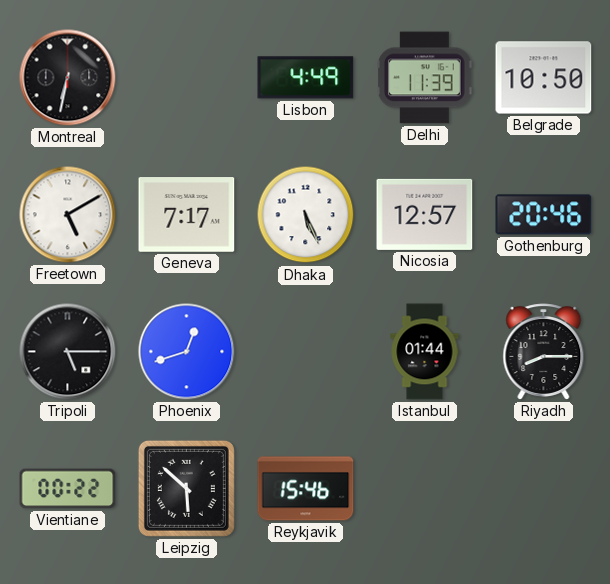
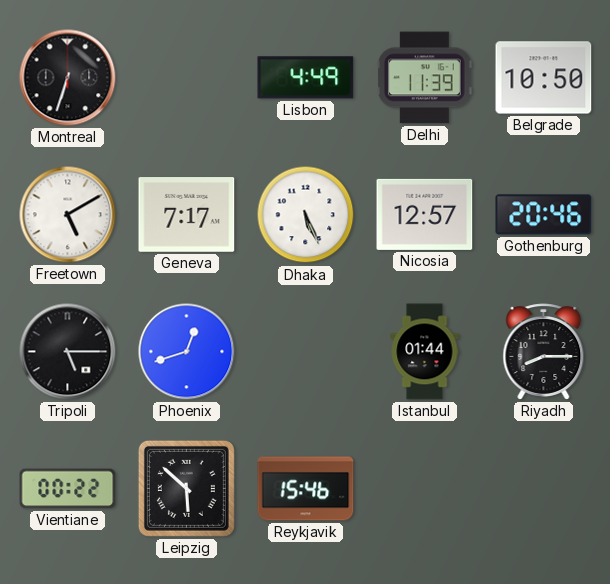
Montreal: 6:32 -> 6:33 (68, 78)
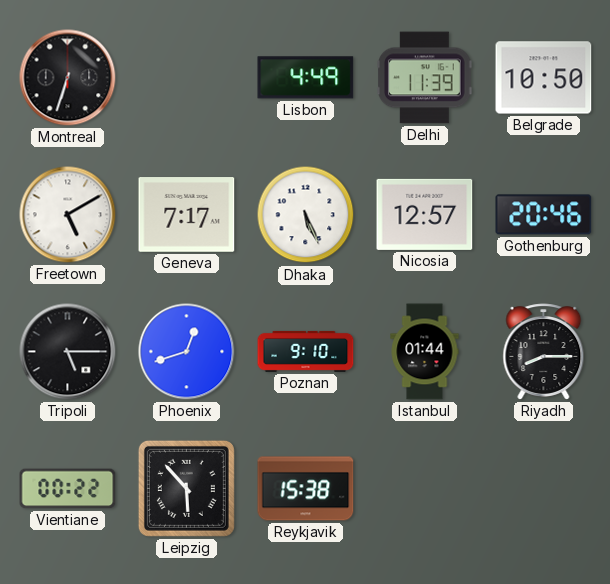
Poznan: none -> 9:10 (306, 351)
Leipzig: 5:52 -> 5:53 (186, 488)
Reykjavik: 15:46 -> 15:38 (306, 489)
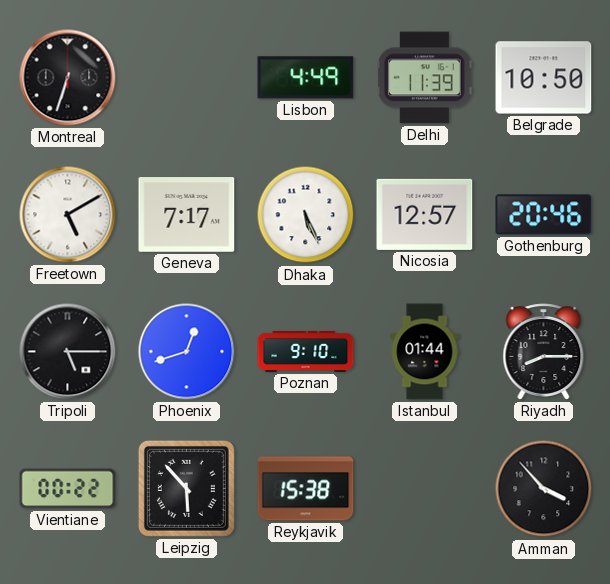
Amman: none -> 3:53 (544, 489)
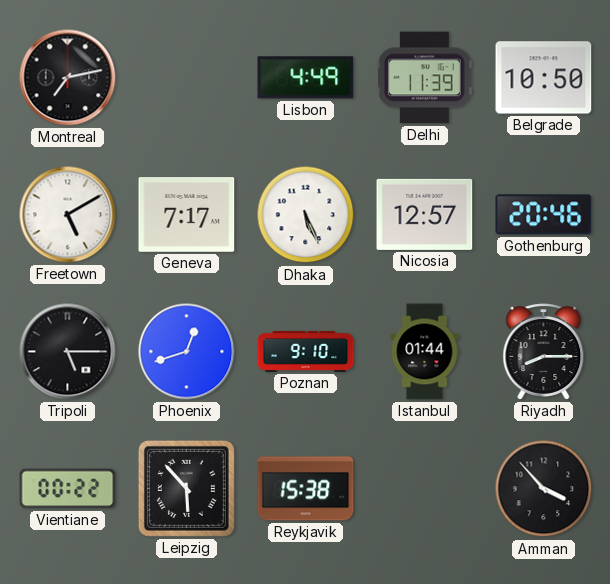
Montreal: 6:33 -> 7:13 (68, 78)
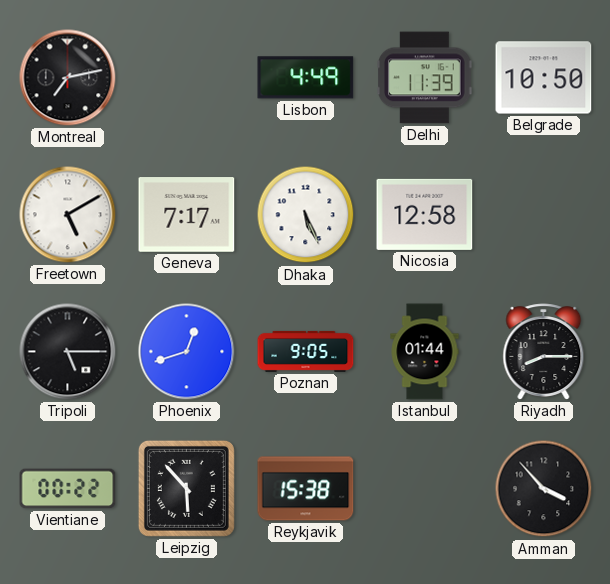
Nicosia: 12:57 -> 12:58 (425, 214)
Gothenburg: 20:46 -> none (544, 215)
Poznan: 9:10 -> 9:05 (306, 351)
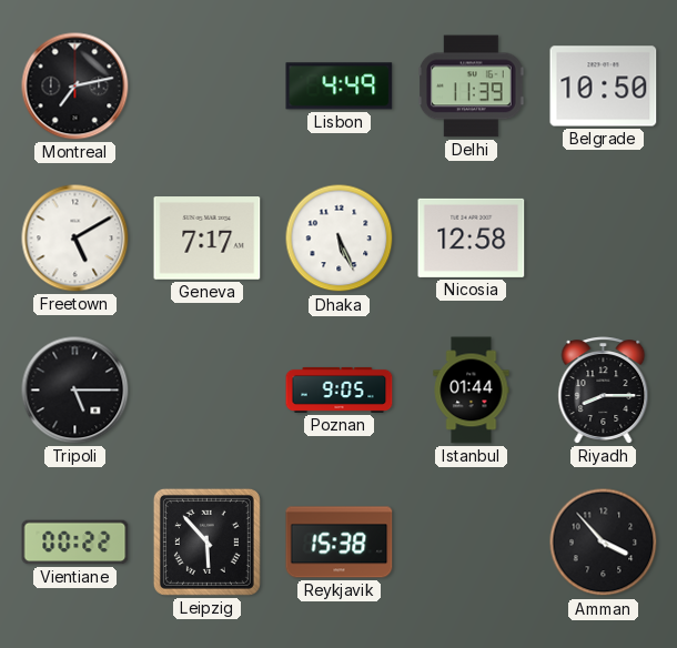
Phoenix: 12:42 -> none (187, 352)
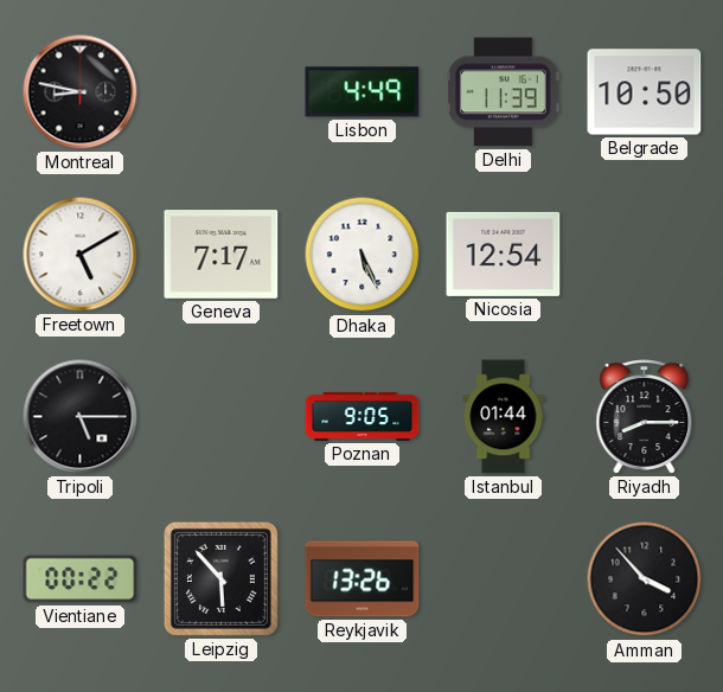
Montreal: 7:13 -> 8:47 (81, 92)
Nicosia: 12:58 -> 12:54 (504, 254)
Reykjavik: 15:38 -> 13:26 (363, 579)
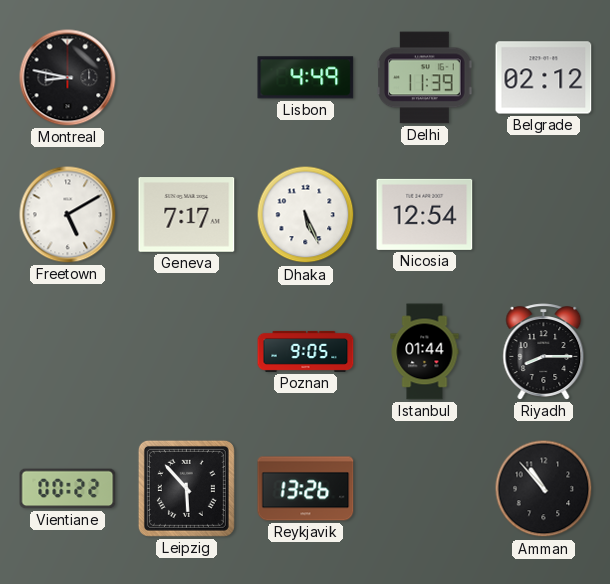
Belgrade: 10:50 -> 02:12 (544, 78)
Tripoli: 5:15 -> none (81, 417)
Amman: 3:53 -> 10:53 (544, 489)
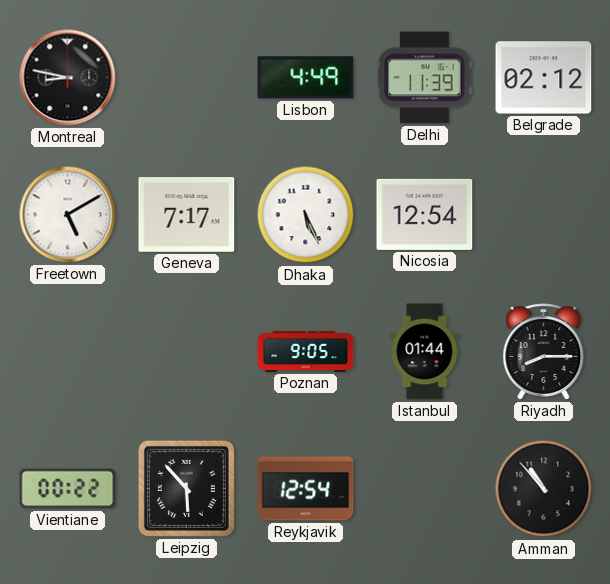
Reykjavik: 13:26 -> 12:54 (306, 489)
